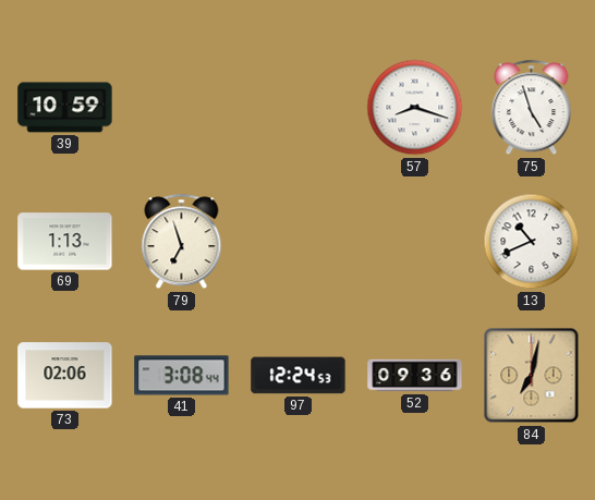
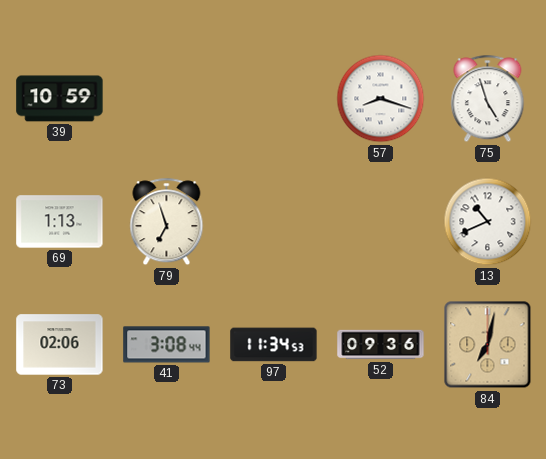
97: 12:24 -> 11:34 (274, 345)
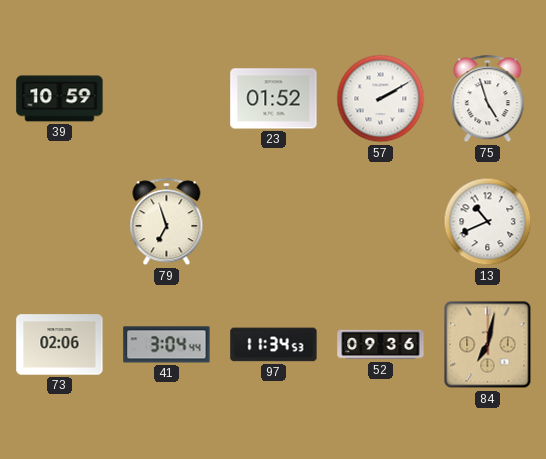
23: none -> 01:52 (274, 99)
57: 8:18 -> 2:10 (381, 99)
69: 1:13 -> none (60, 222)
41: 3:08 -> 3:04 (167, 345)
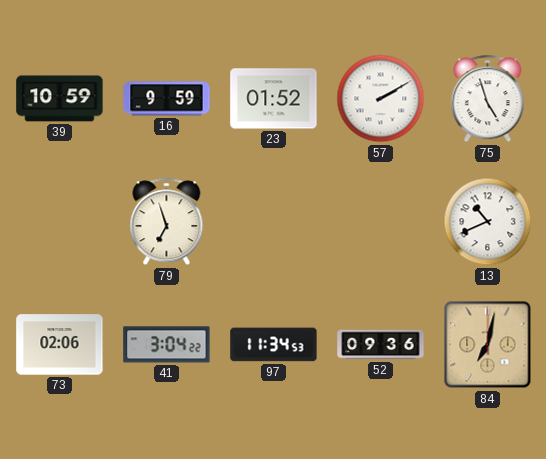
16: none -> 9:59 (167, 99)
41: 3:04:44 -> 3:04:22 (167, 345)
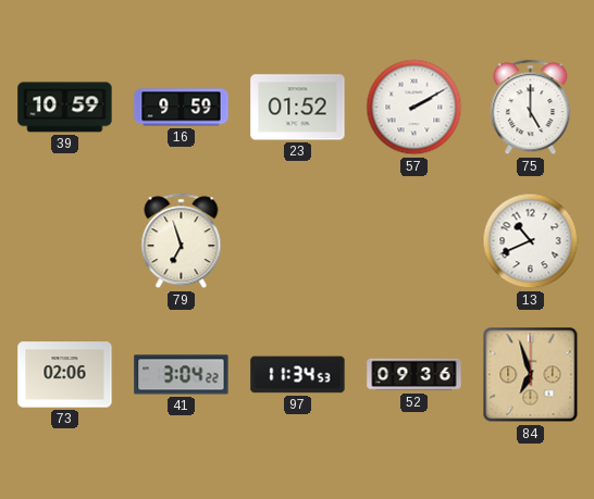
75: 4:57 -> 5:00 (531, 108)
84: 7:02 -> 6:57 (531, 375)
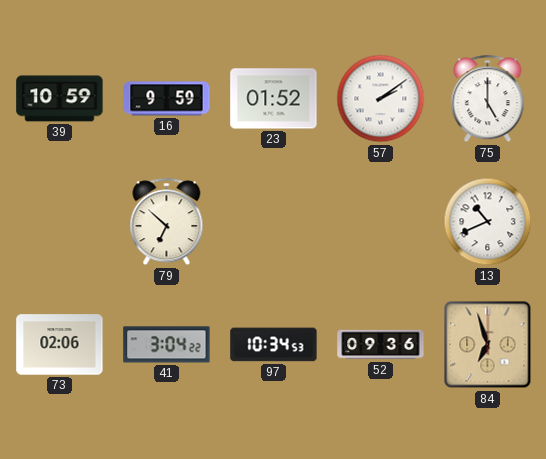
57: 2:10 -> 2:09 (381, 99)
79: 6:57 -> 6:52 (167, 222)
97: 11:34 -> 10:34 (274, 345)
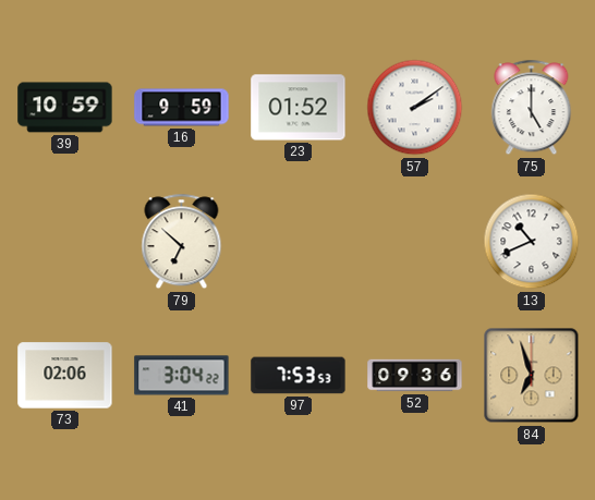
97: 10:34 -> 7:53 (299, 376)
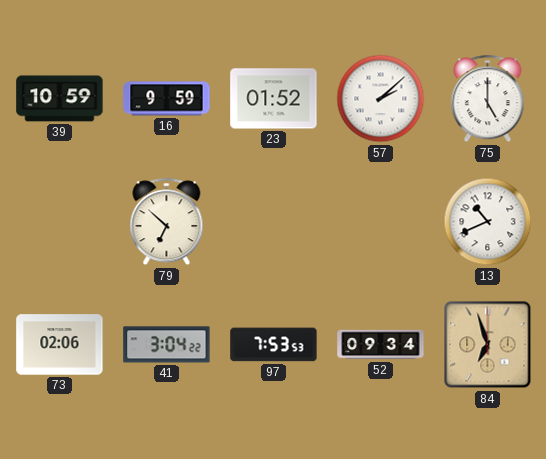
57: 2:09 -> 2:08 (381, 99)
52: 09:36 -> 09:34 (381, 345)
